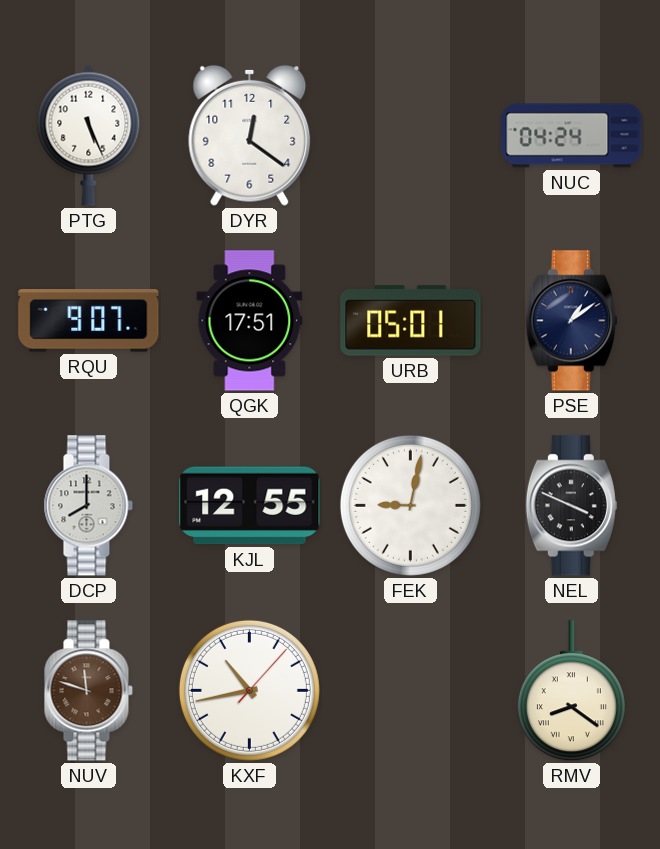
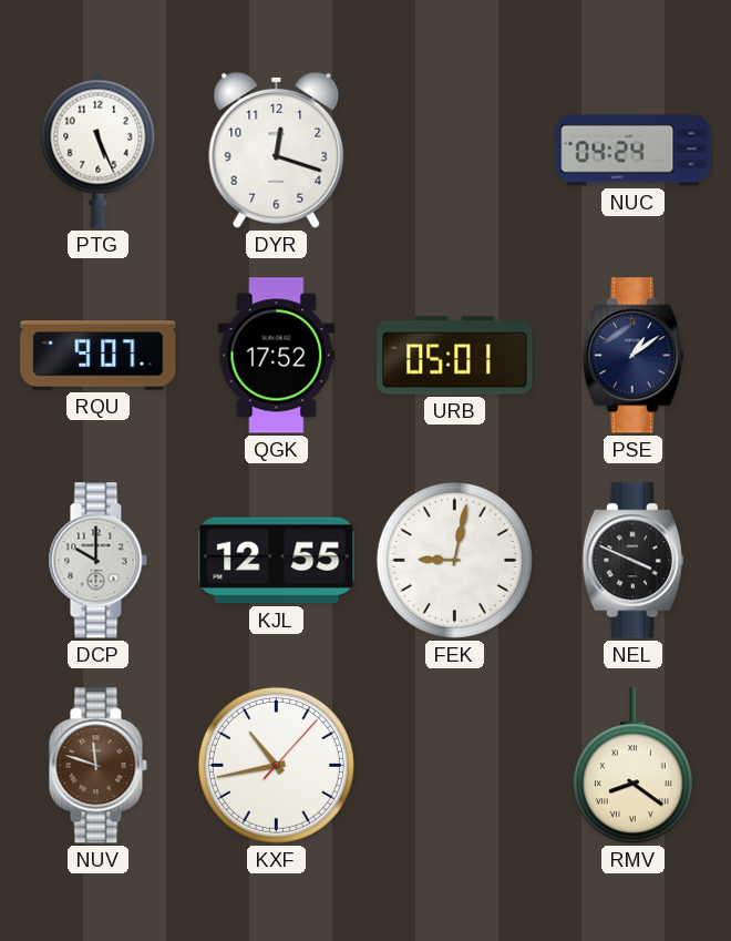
DYR: 12:21 -> 12:18 (277, 150)
QGK: 17:51 -> 17:52 (277, 356)
DCP: 8:00 -> 10:00 (97, 561)
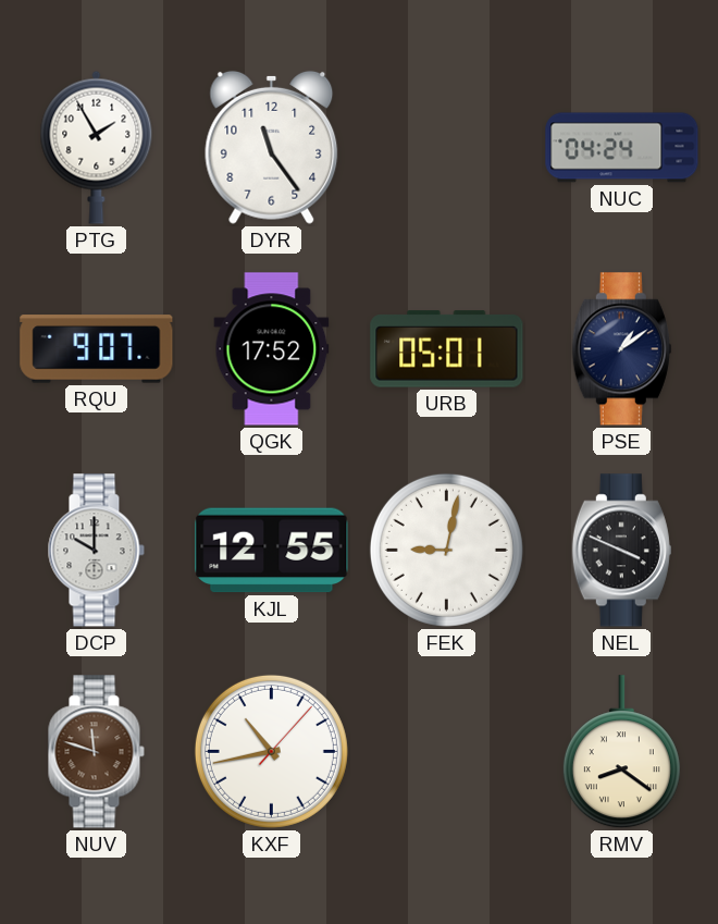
PTG: 5:26 -> 1:55 (97, 147)
DYR: 12:18 -> 11:24 (272, 147)
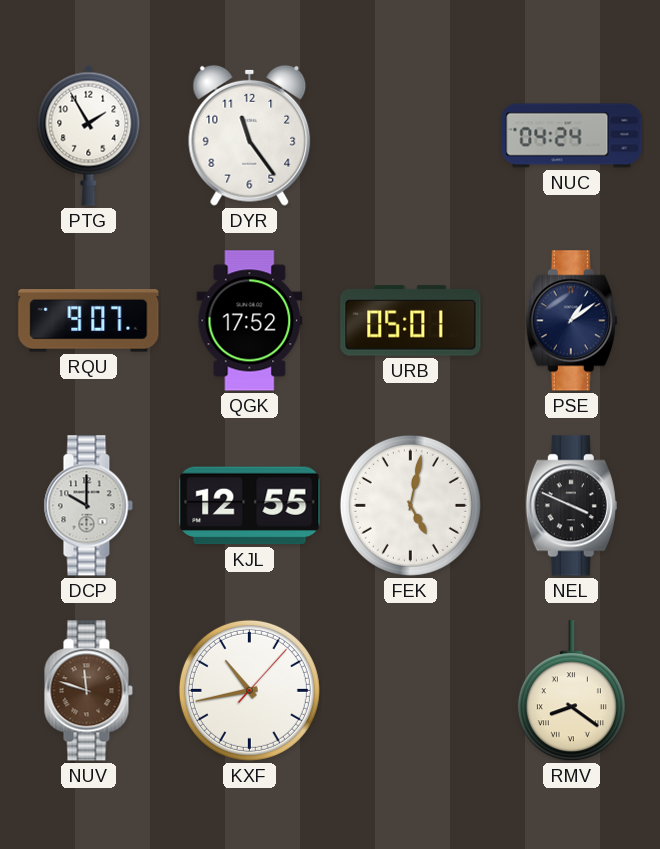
FEK: 9:02 -> 5:02 (410, 505)
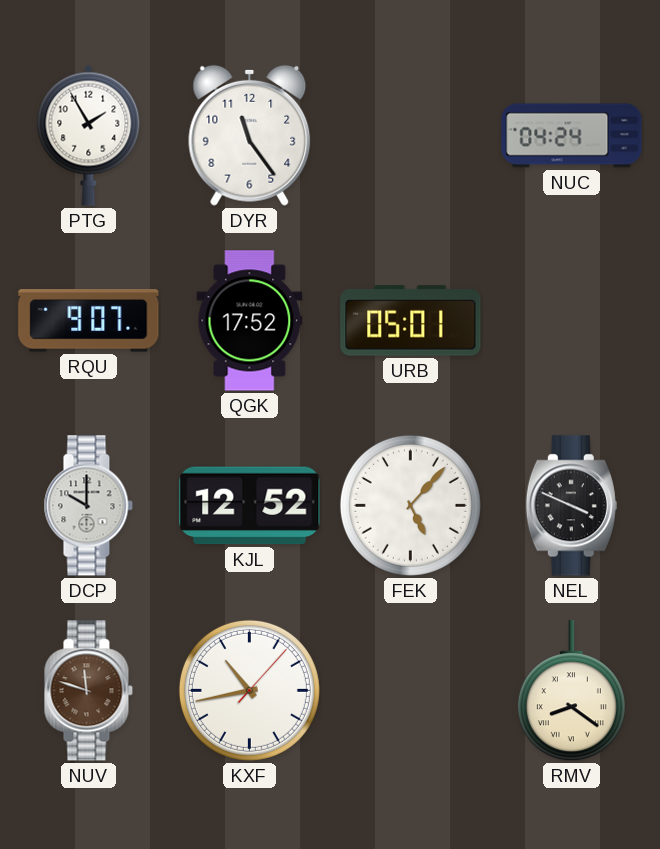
PSE: 1:09 -> none (571, 321)
KJL: 12:55 -> 12:52 (250, 506)
FEK: 5:02 -> 5:07 (410, 505)
